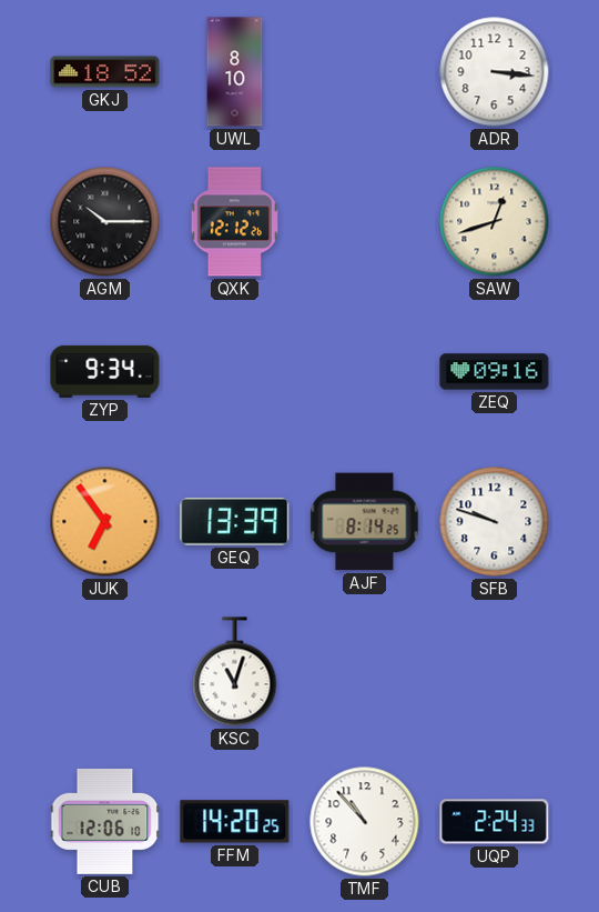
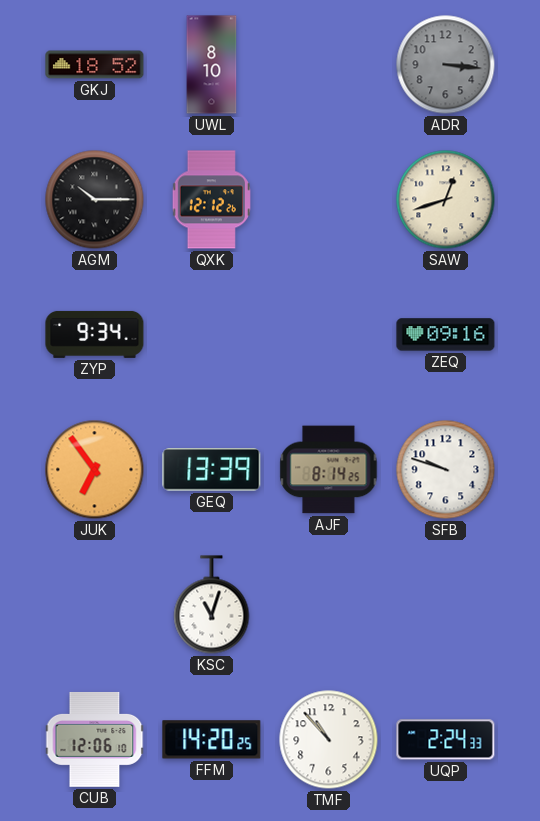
ADR dial: white -> grey (446, 65)
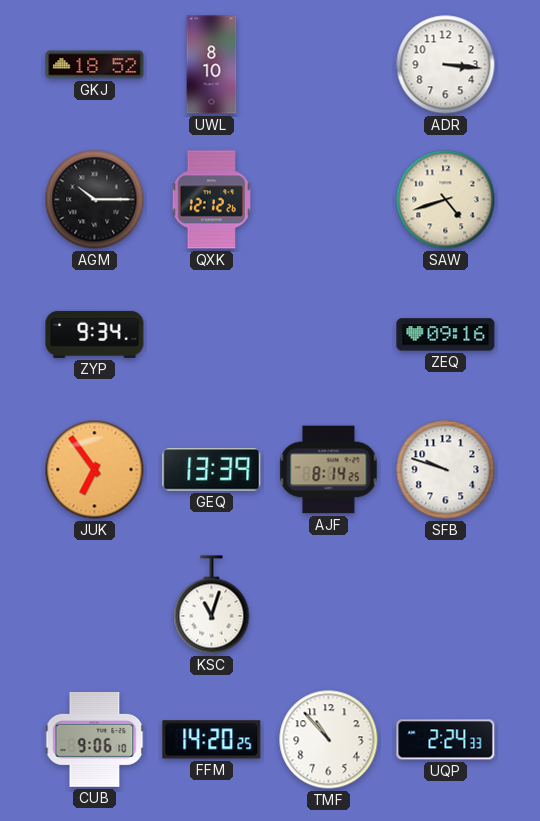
ADR dial: grey -> white (446, 65)
SAW: 12:42 -> 4:42 (446, 200)
CUB: 12:06 -> 9:06 (95, 739)
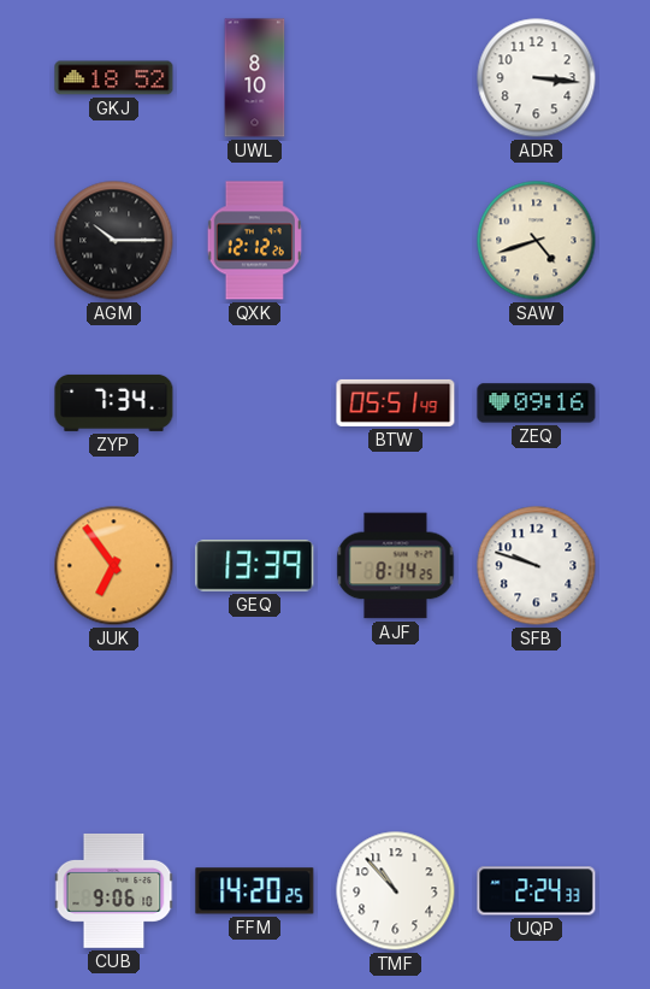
ZYP: 9:34 -> 7:34 (114, 402)
BTW: none -> 05:51 (396, 402)
KSC: 11:03 -> none (212, 605)
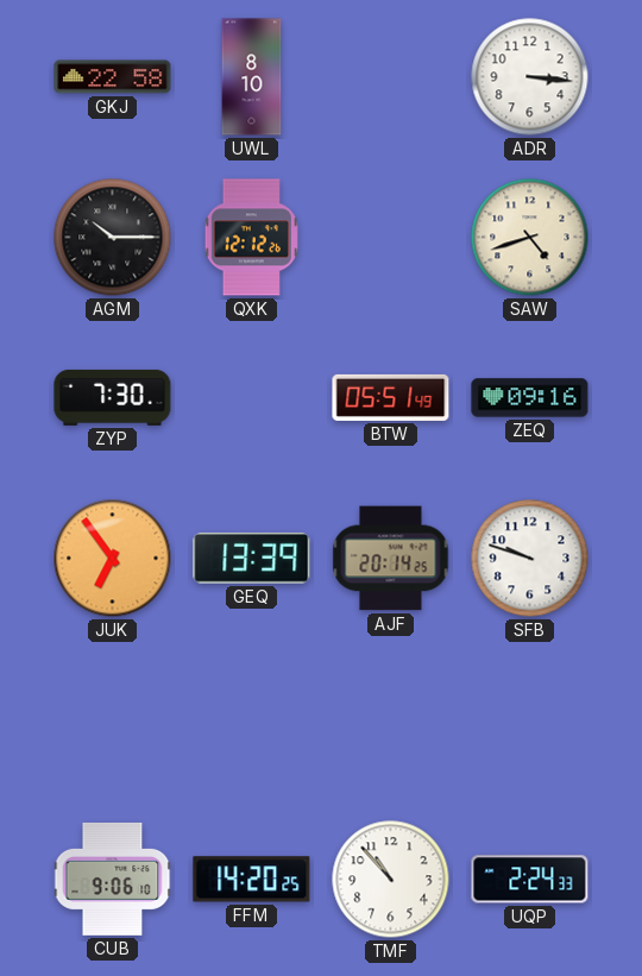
GKJ: 18:52 -> 22:58 (113, 77)
ZYP: 7:34 -> 7:30 (113, 397)
AJF: 8:14 -> 20:14 (391, 559)
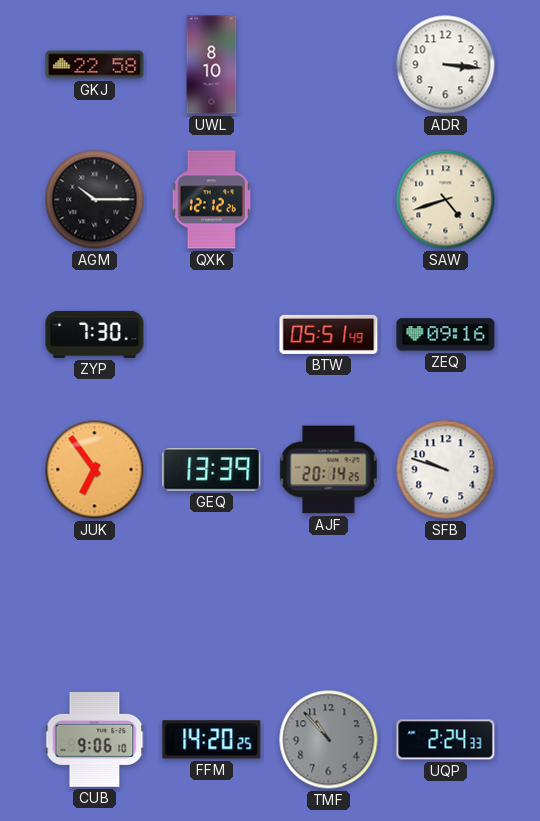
TMF dial: white -> grey (329, 740)
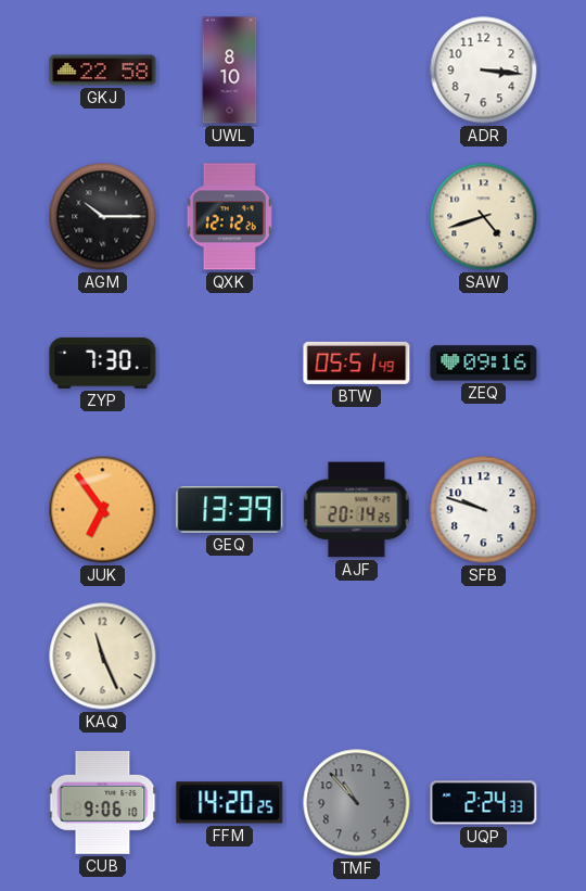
KAQ: none -> 11:26 (103, 657)
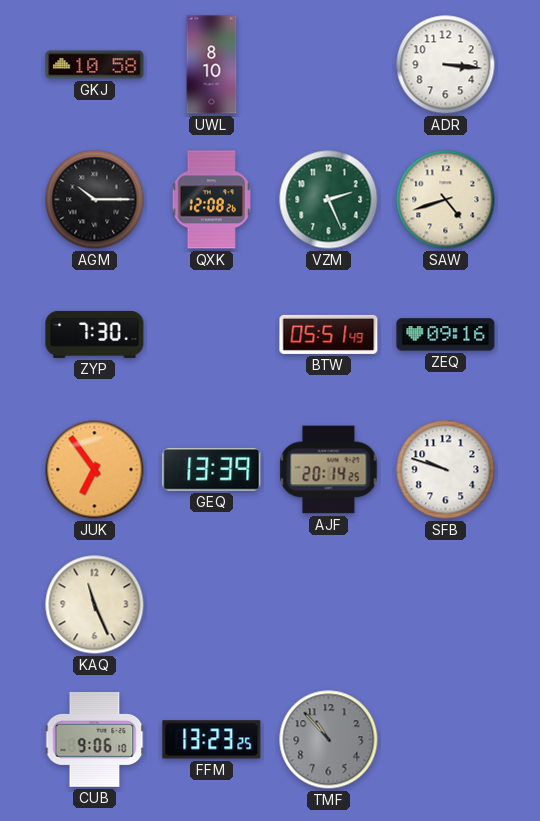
GKJ: 22:58 -> 10:58 (95, 65)
QXK: 12:12 -> 12:08 (211, 200)
VZM: none -> 2:26 (329, 200)
FFM: 14:20 -> 13:23 (212, 740)
UQP: 2:24 -> none (484, 803)
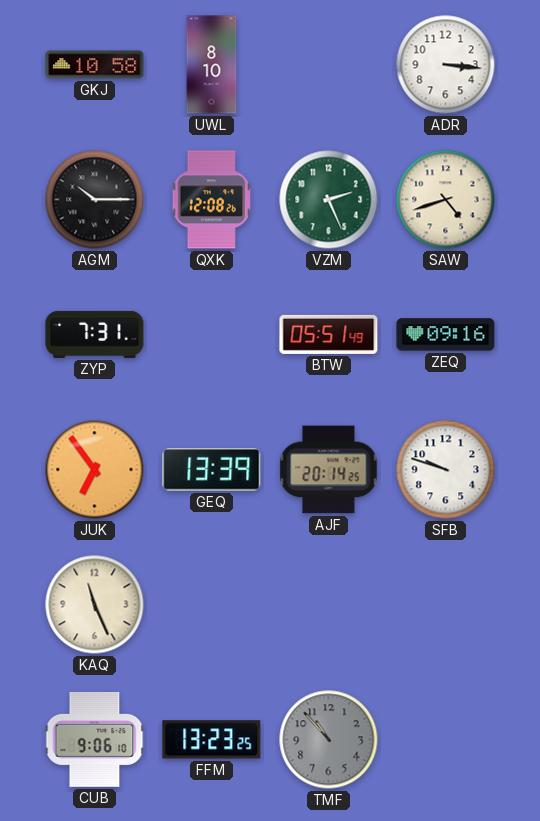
ZYP: 7:30 -> 7:31 (95, 334)
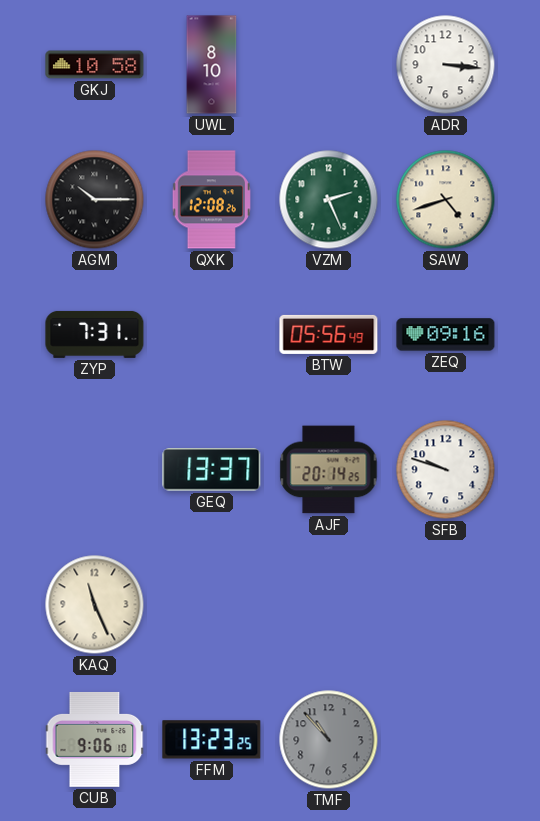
BTW: 05:51 -> 05:56 (329, 334)
JUK: 6:54 -> none (95, 470)
GEQ: 13:39 -> 13:37 (212, 470)
